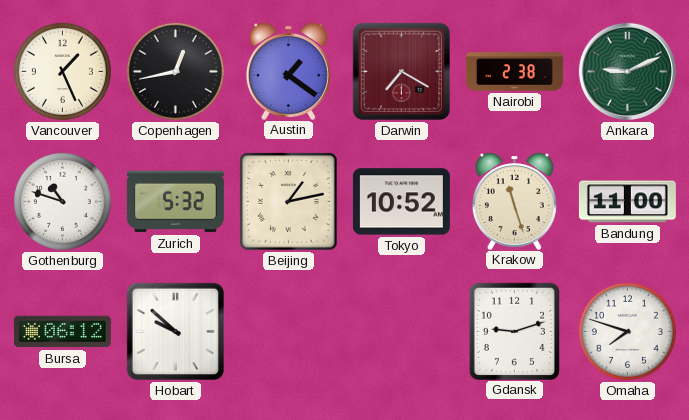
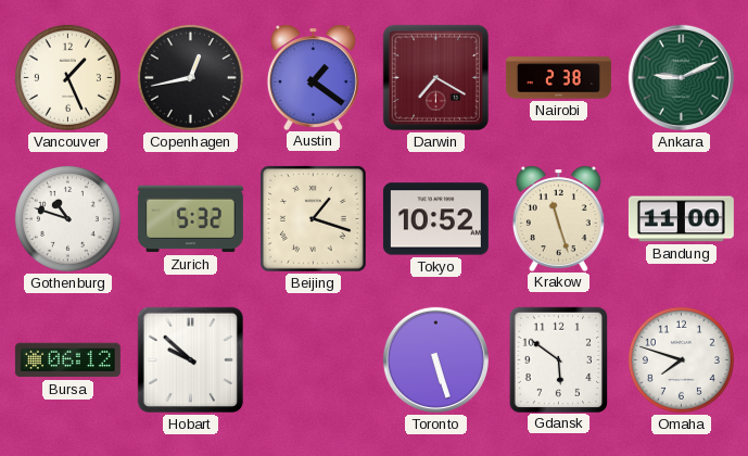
Beijing: 1:13 -> 1:18 (314, 219)
Toronto: none -> 5:27 (435, 359)
Gdansk: 9:12 -> 5:51 (558, 359)
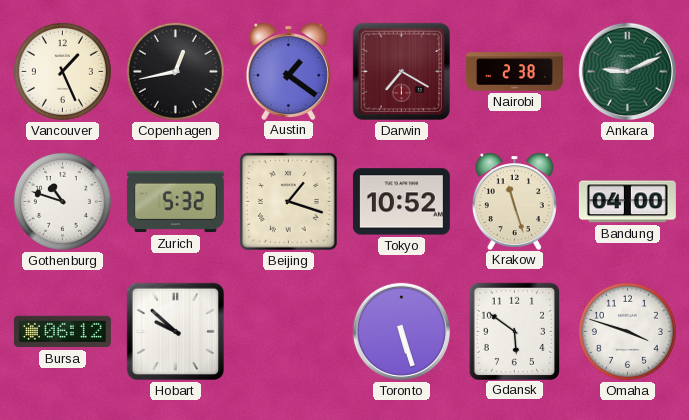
Bandung: 11:00 -> 04:00 (627, 202)
Omaha: 7:48 -> 3:48 (627, 331)
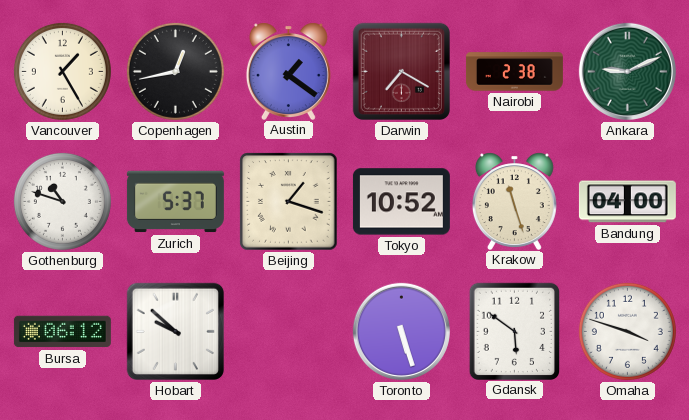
Vancouver: 1:26 -> 1:25 (62, 71)
Zurich: 5:32 -> 5:37 (175, 202)
